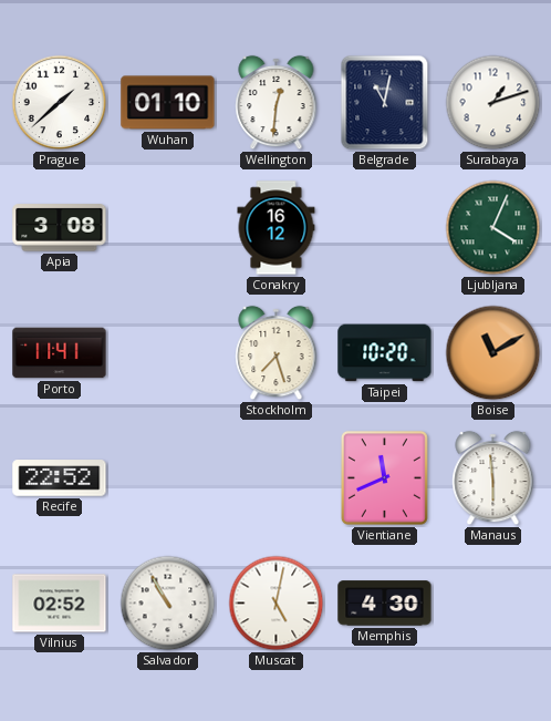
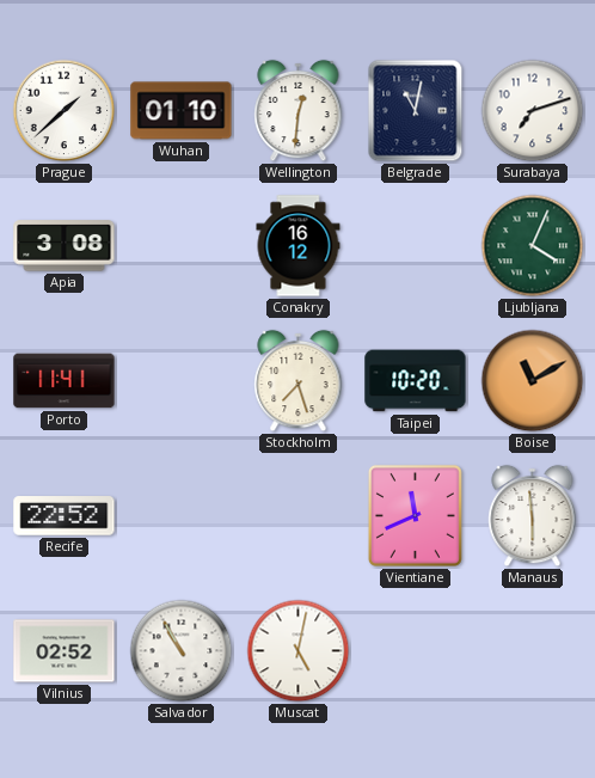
Surabaya: 1:12 -> 7:12 (533, 111)
Memphis: 4:30 -> none (385, 604)
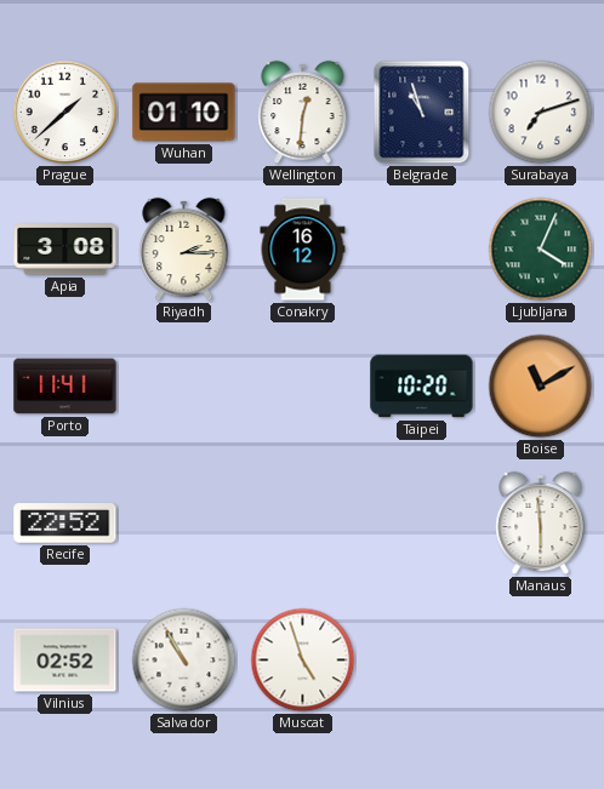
Belgrade: 11:02 -> 10:57 (422, 113)
Riyadh: none -> 2:15 (184, 250)
Stockholm: 7:27 -> none (299, 381)
Vientiane: 11:41 -> none (415, 515)
Muscat: 5:02 -> 4:57 (303, 661)
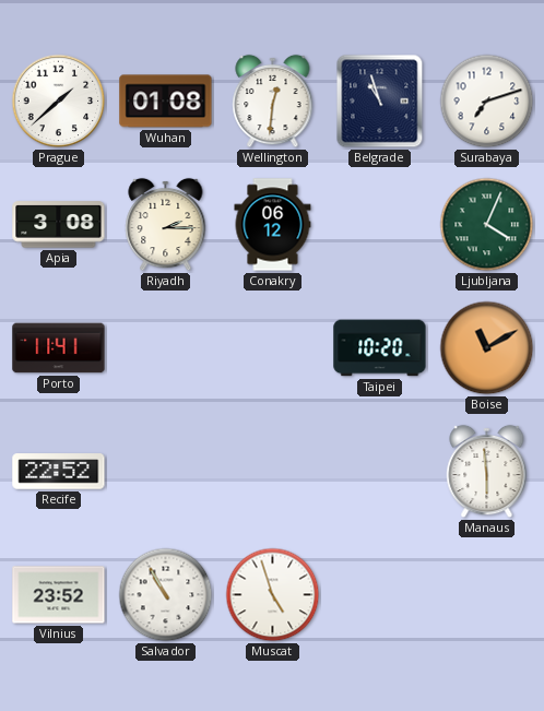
Wuhan: 01:10 -> 01:08 (166, 102)
Conakry: 16:12 -> 06:12 (273, 225)
Vilnius: 02:52 -> 23:52 (59, 595)
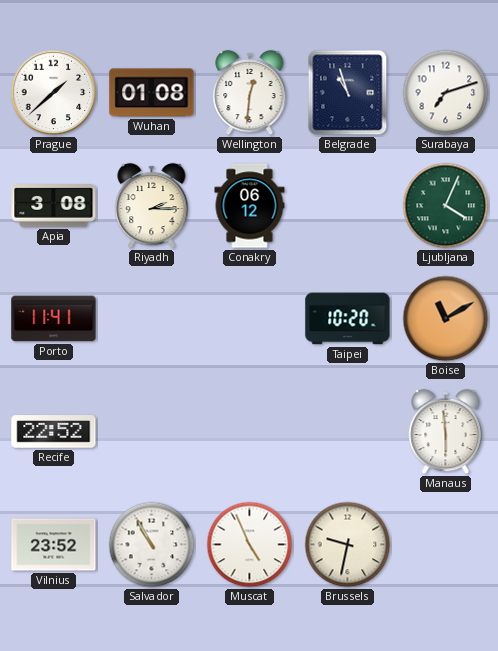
Muscat: 4:57 -> 4:56 (250, 545)
Brussels: none -> 9:32 (348, 545)
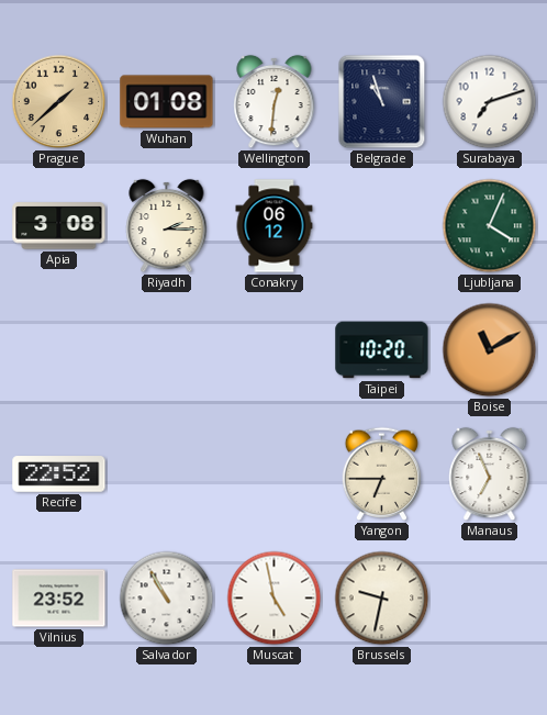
Prague dial: white -> champagne (59, 102)
Porto: 11:41 -> none (54, 319)
Yangon: none -> 6:45 (382, 473)
Manaus: 5:59 -> 6:56 (490, 474)
Muscat: 4:56 -> 4:58 (275, 599)
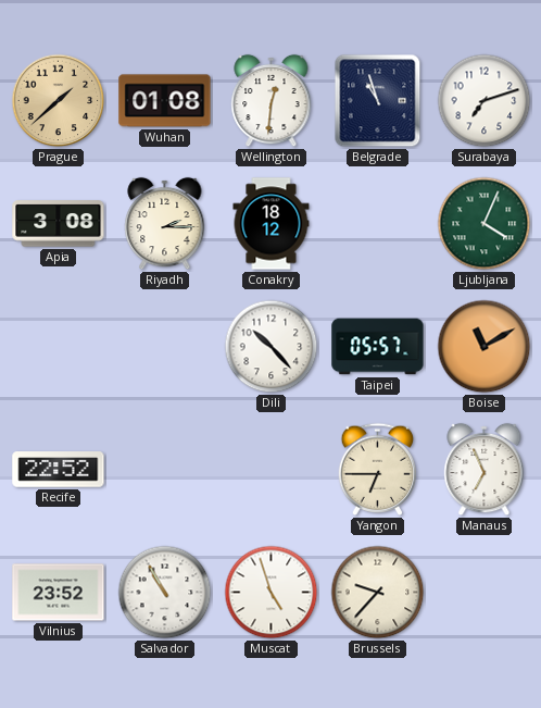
Conakry: 06:12 -> 18:12 (272, 224)
Dili: none -> 10:23 (272, 347)
Taipei: 10:20 -> 05:57 (378, 347)
Muscat: 4:58 -> 4:57 (272, 593)
Brussels: 9:32 -> 9:37 (378, 593)
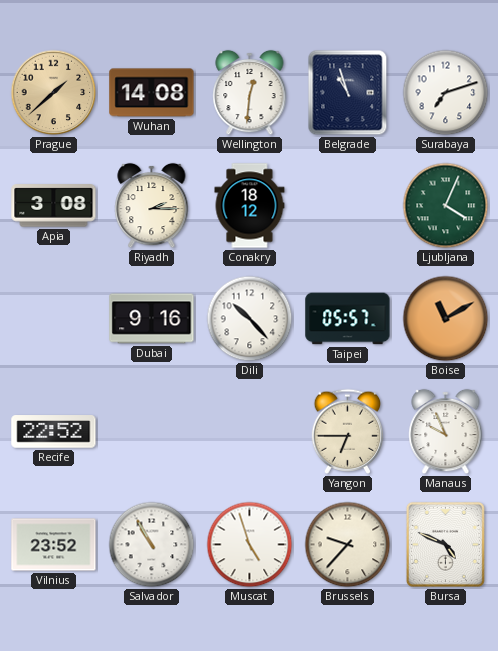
Wuhan: 01:08 -> 14:08 (152, 93)
Dubai: none -> 9:16 (152, 319)
Manaus: 6:56 -> 9:56 (446, 432)
Bursa: none -> 4:49 (445, 544)
